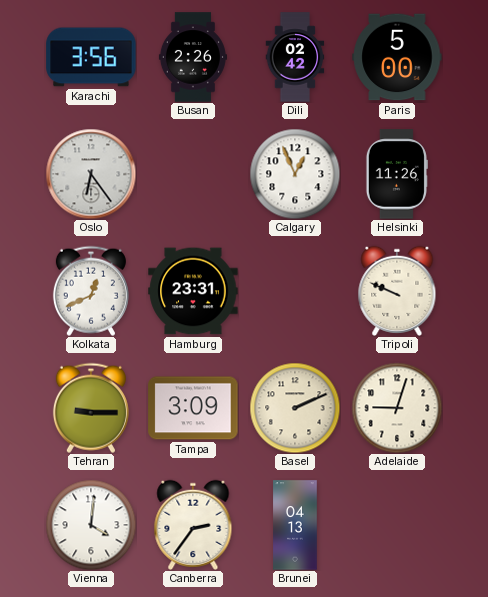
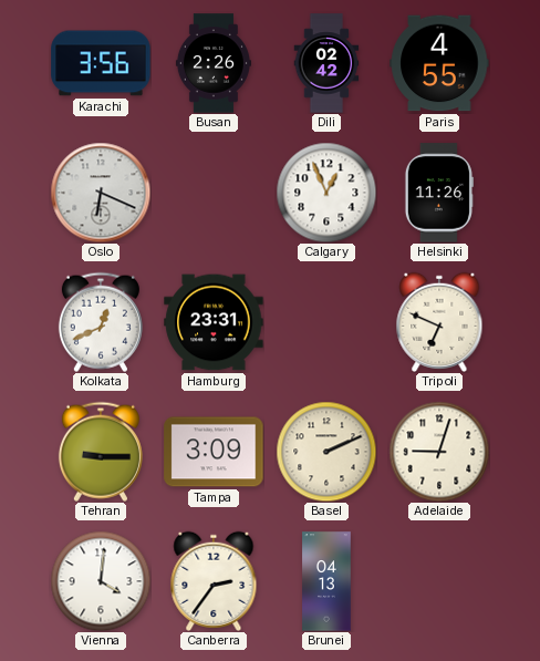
Paris: 5:00 -> 4:55 (439, 63)
Oslo: 6:24 -> 6:19 (101, 193)
Tripoli: 9:49 -> 6:49 (439, 322)
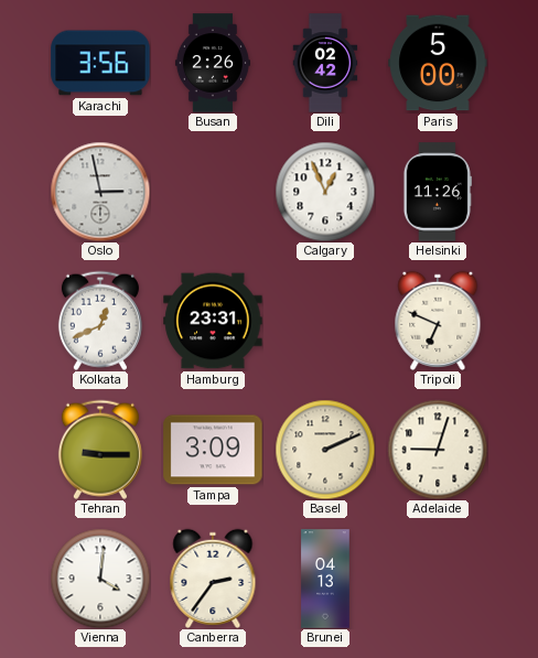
Paris: 4:55 -> 5:00 (438, 63)
Oslo: 6:19 -> 2:58 (100, 192)
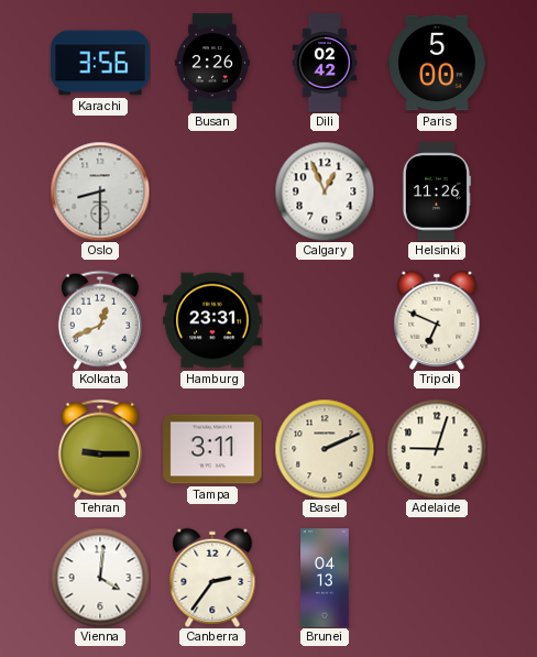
Oslo: 2:58 -> 8:30 (100, 191)
Tampa: 3:09 -> 3:11 (212, 449)
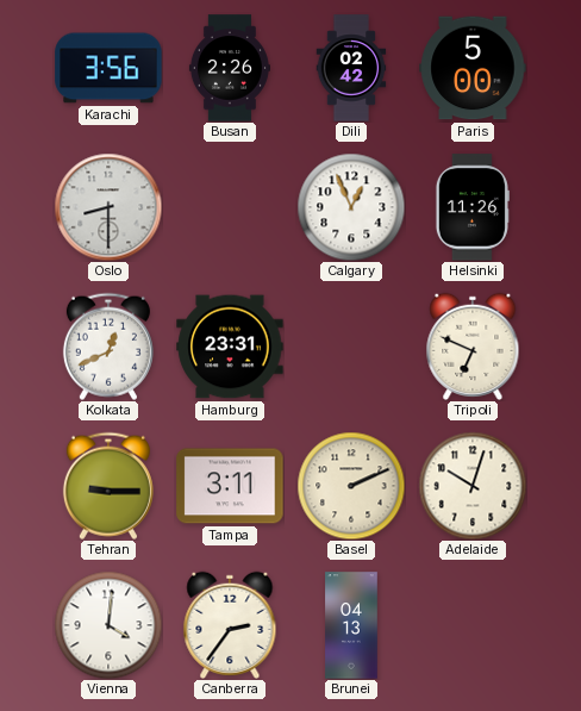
Adelaide: 9:03 -> 10:03 (473, 486)
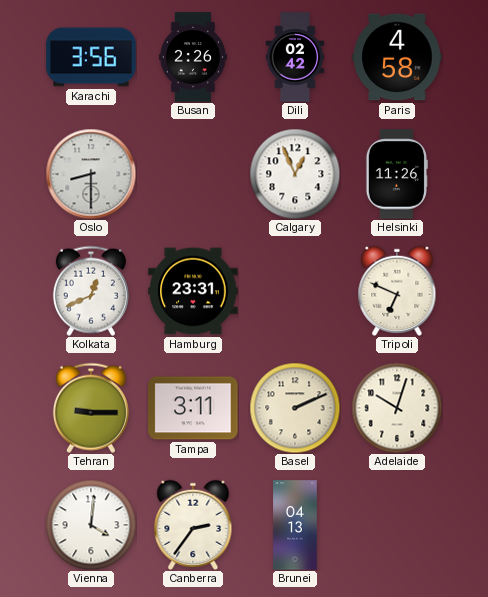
Paris: 5:00 -> 4:58 (397, 57)
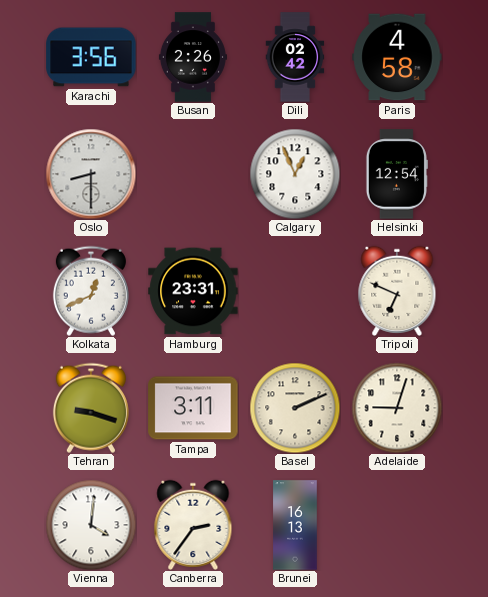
Helsinki: 11:26 -> 12:54 (396, 174)
Tehran: 9:15 -> 9:18 (91, 408)
Adelaide: 10:03 -> 9:03 (397, 408)
Brunei: 04:13 -> 16:13 (295, 525)
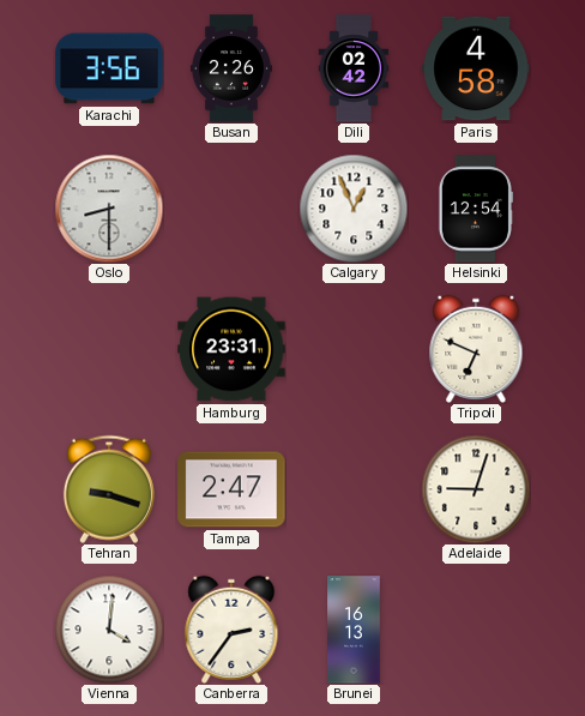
Kolkata: 12:41 -> none (91, 291)
Tampa: 3:11 -> 2:47 (231, 489)
Basel: 2:11 -> none (295, 408)
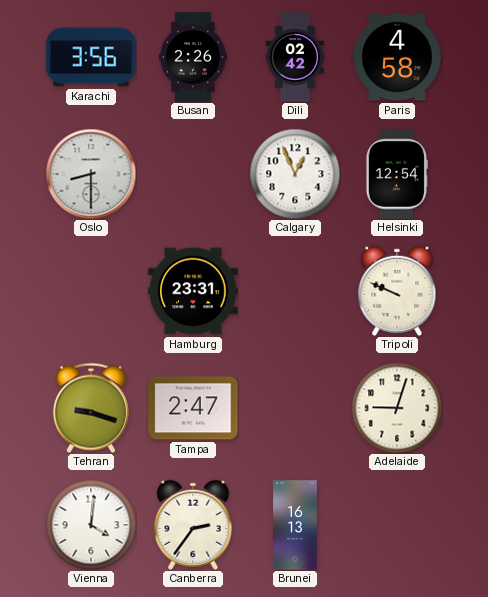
Tripoli: 6:49 -> 9:49 (397, 291)
